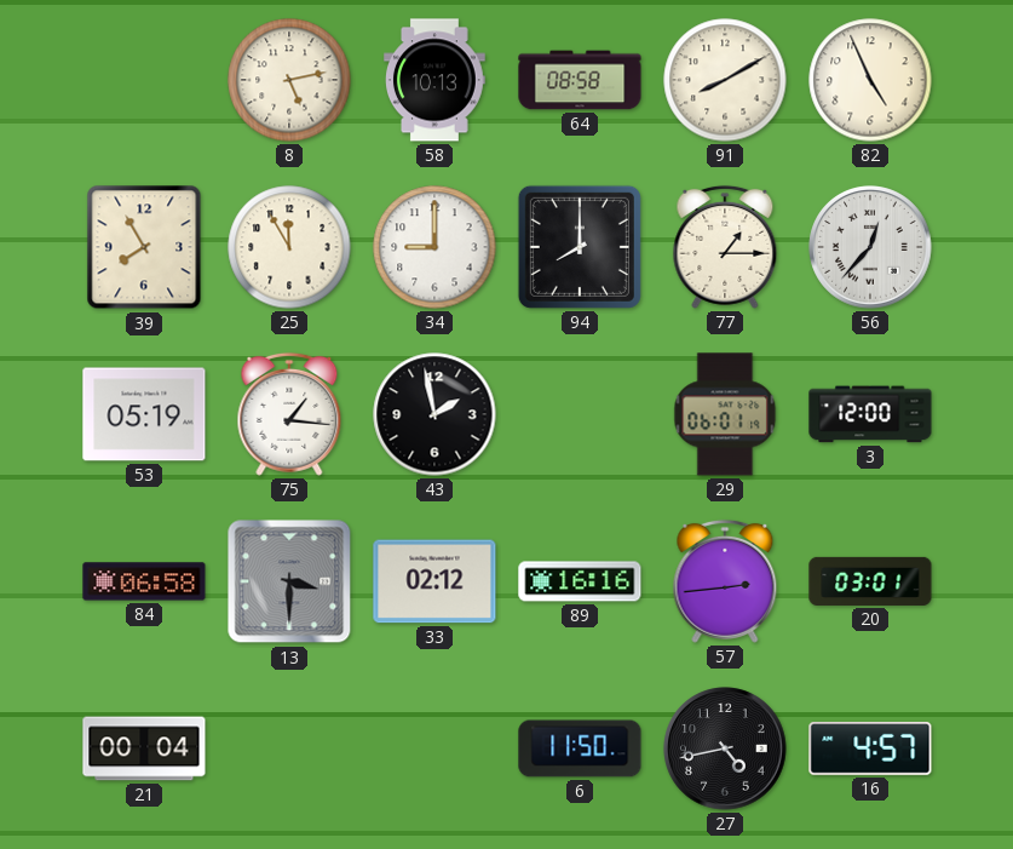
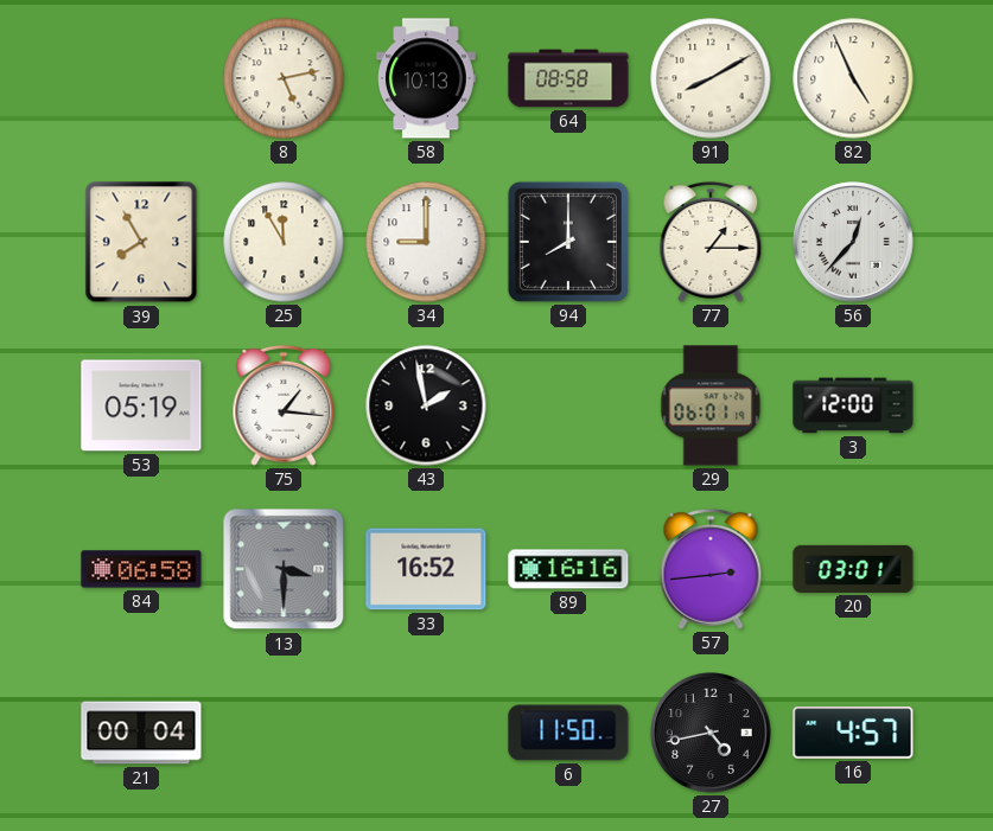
33: 02:12 -> 16:52 (426, 569)
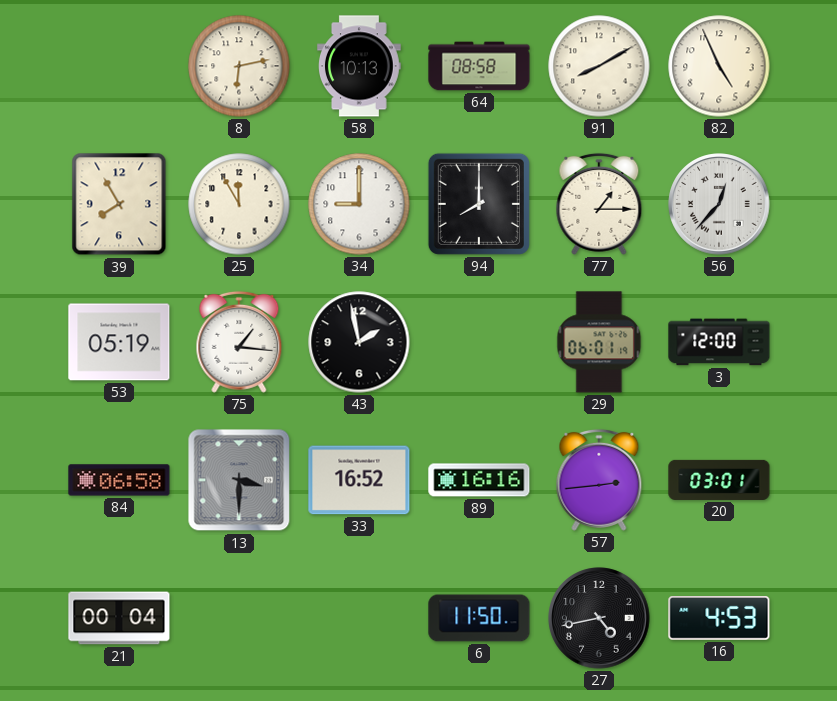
8: 5:13 -> 6:13 (239, 66)
16: 4:57 -> 4:53 (719, 619)
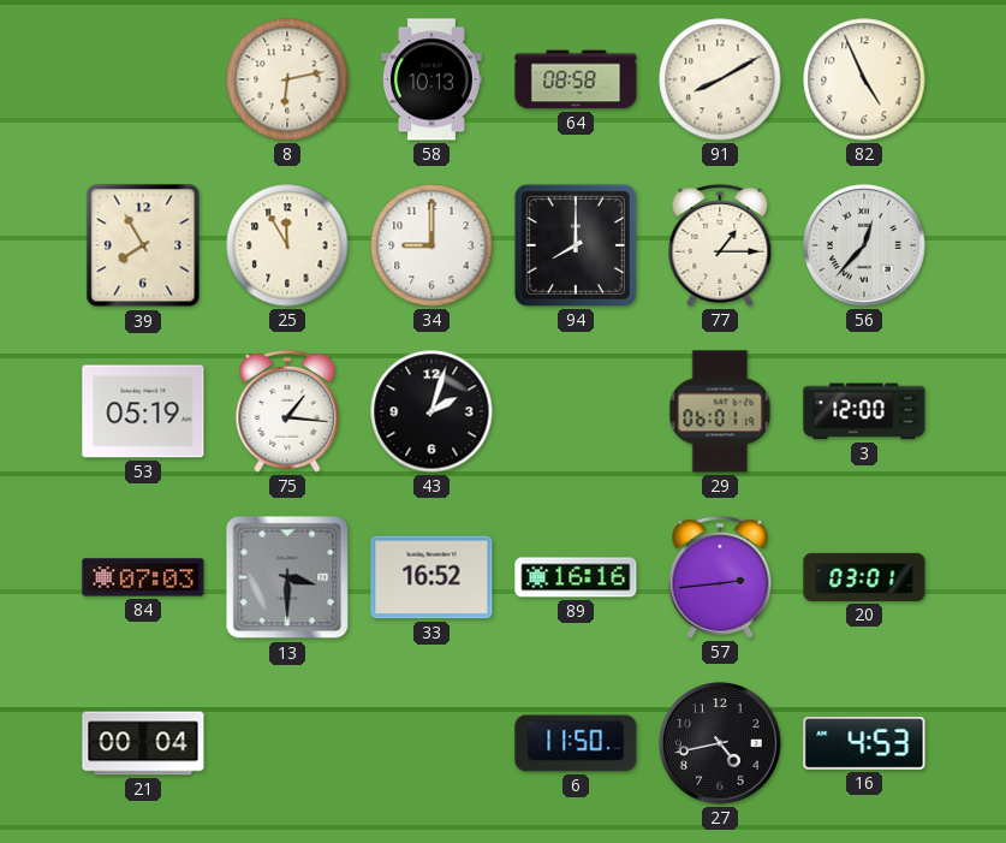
43: 1:58 -> 2:03 (431, 411)
84: 06:58 -> 07:03 (143, 577)
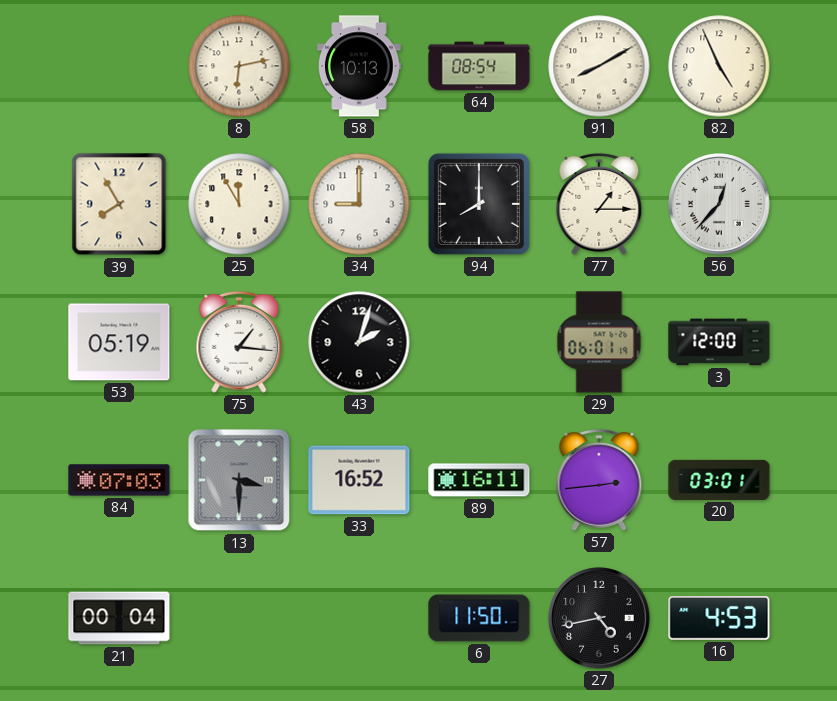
64: 08:58 -> 08:54 (479, 66)
89: 16:16 -> 16:11 (479, 480)
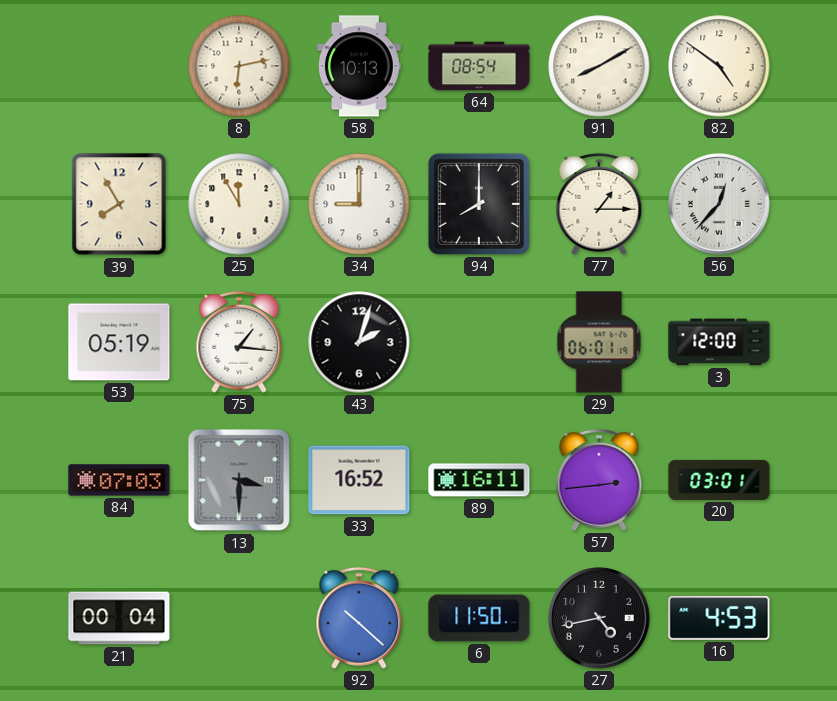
82: 4:56 -> 4:51 (719, 66)
92: none -> 10:22 (359, 618)
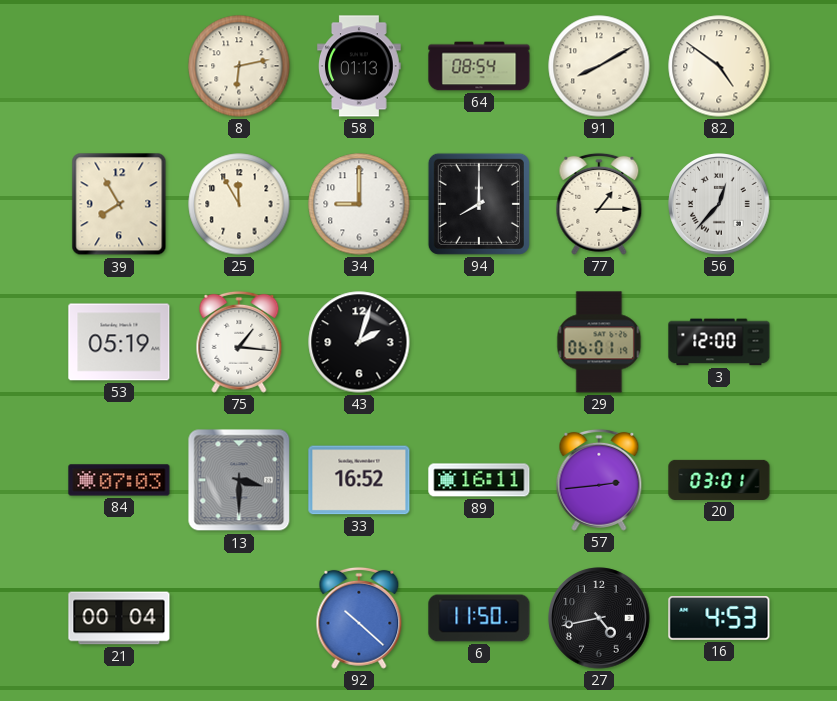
58: 10:13 -> 01:13 (360, 66)
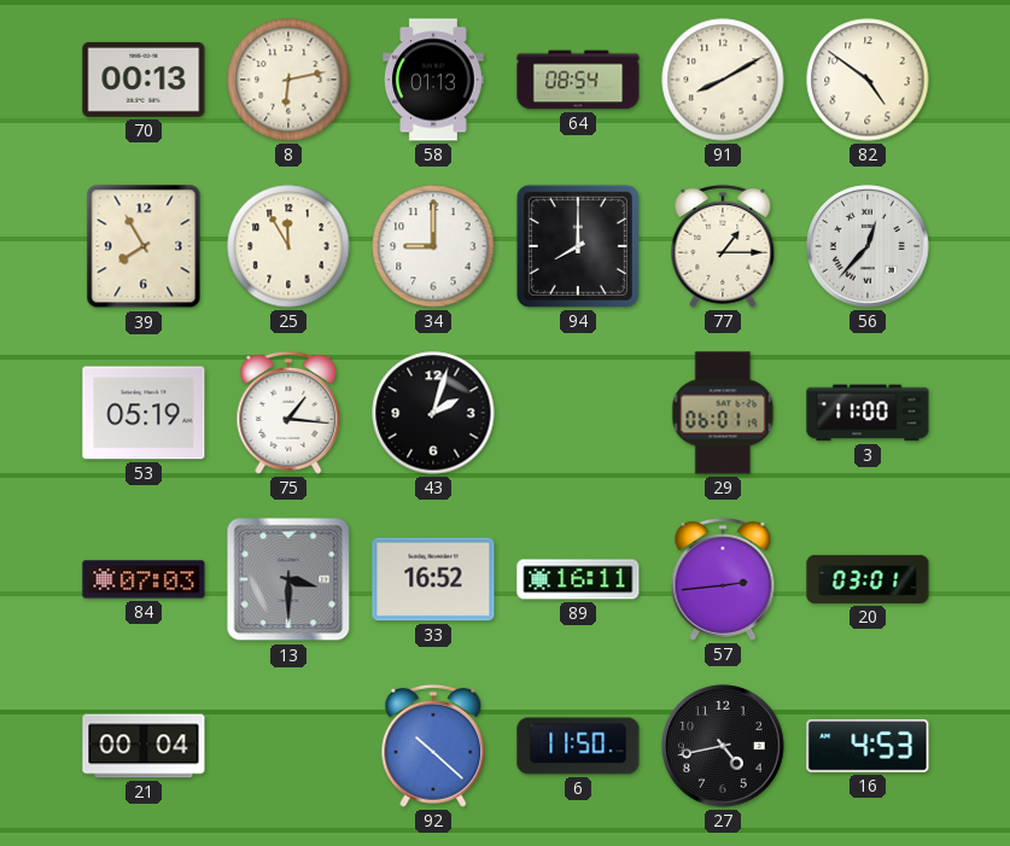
70: none -> 00:13 (144, 80)
3: 12:00 -> 11:00 (868, 413)
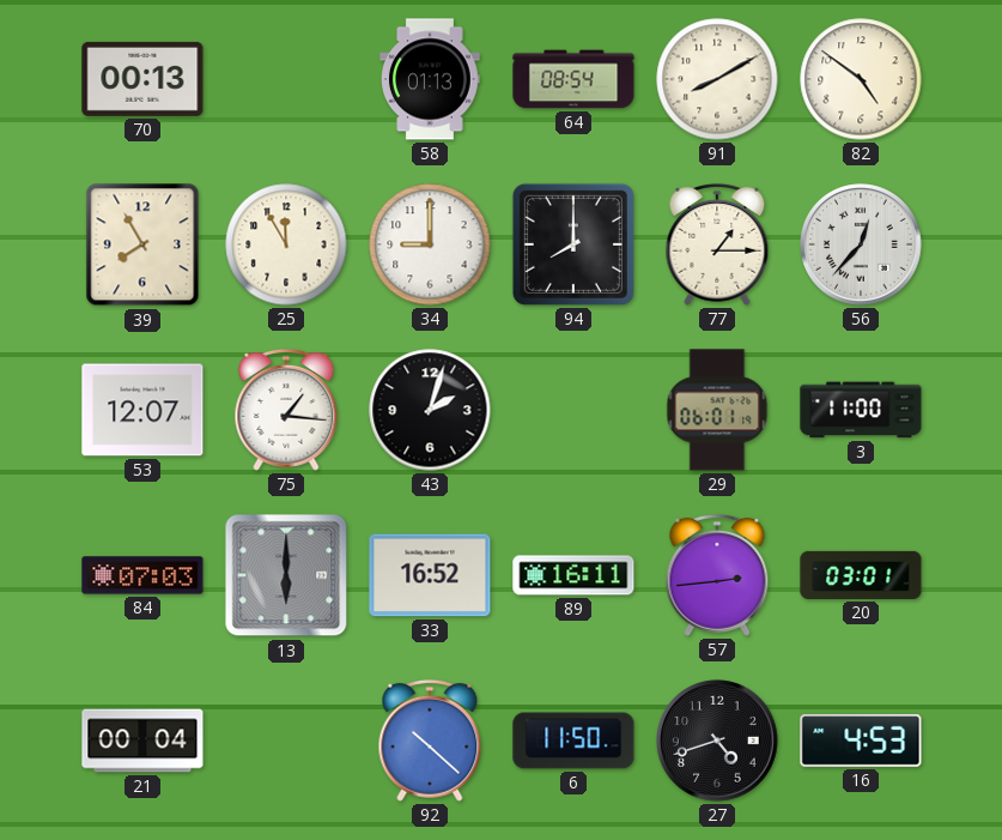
8: 6:13 -> none (288, 80)
53: 05:19 -> 12:07 (142, 410)
13: 3:30 -> 6:00 (286, 575)
27: 4:43 -> 4:42 (717, 741)
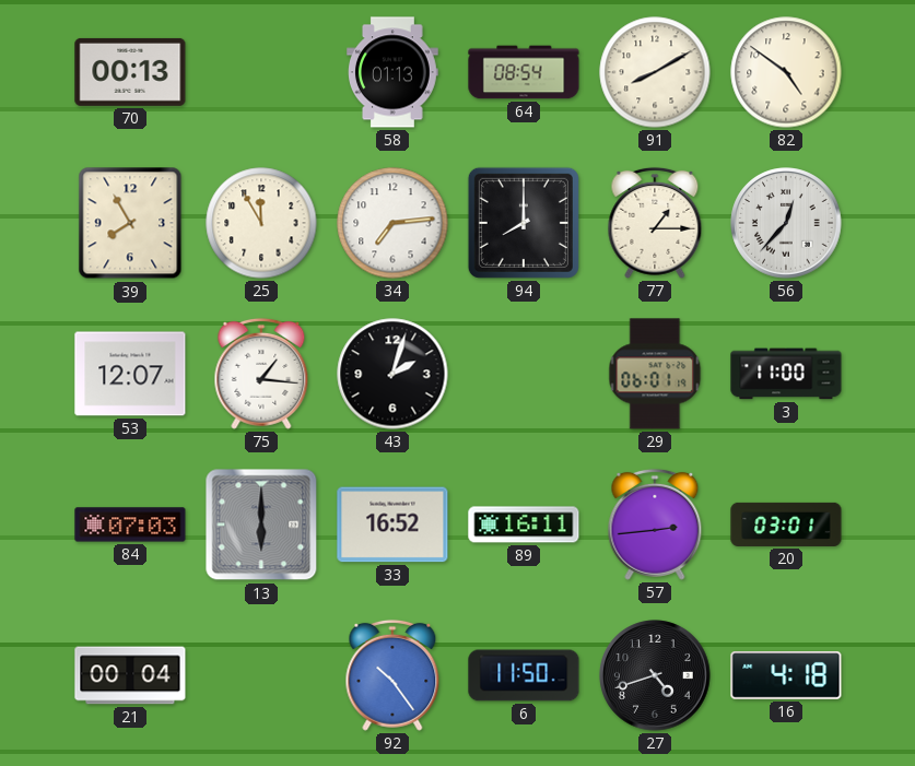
34: 9:00 -> 7:14 (392, 223)
92: 10:22 -> 10:24 (392, 675)
16: 4:53 -> 4:18 (786, 676)
